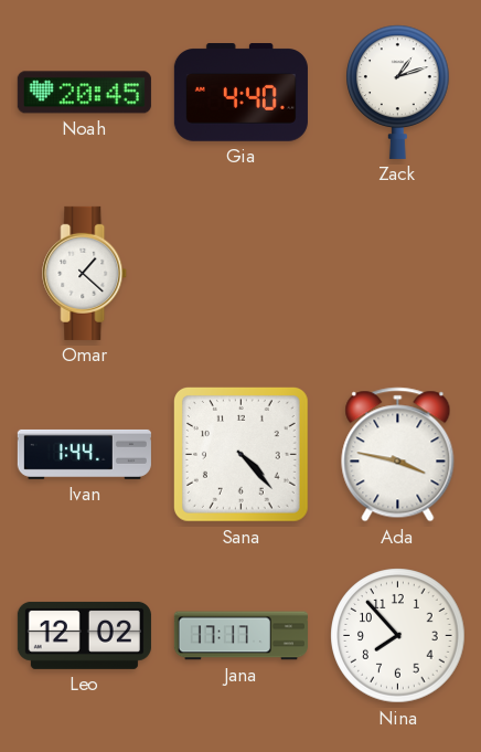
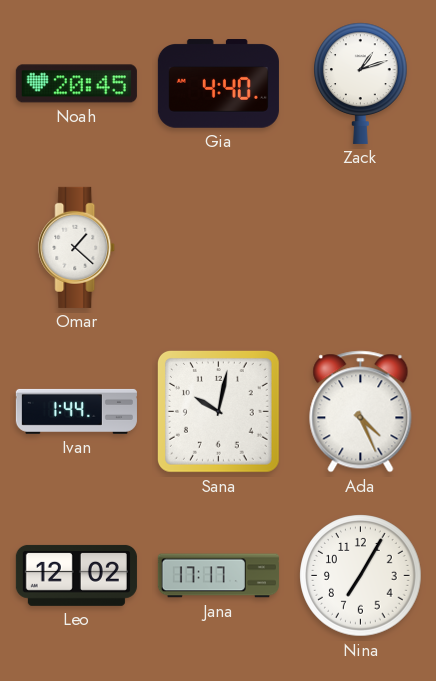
Sana: 4:23 -> 10:02 (219, 412)
Ada: 3:47 -> 4:26 (361, 412)
Nina: 7:53 -> 7:05 (361, 576)
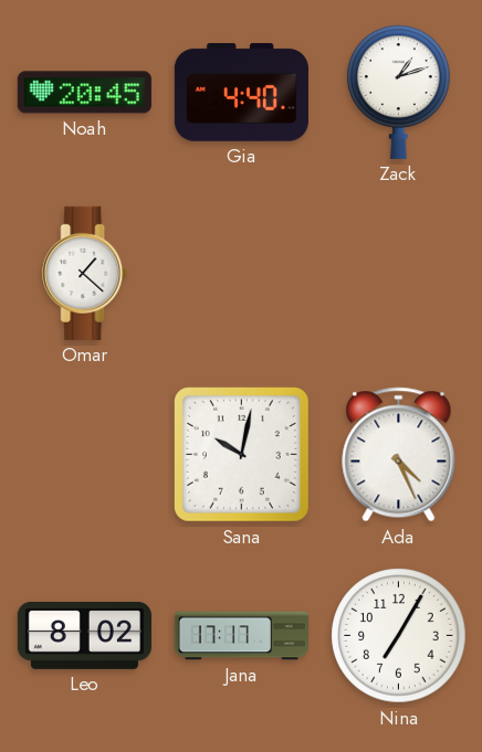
Ivan: 1:44 -> none (76, 411)
Leo: 12:02 -> 8:02 (84, 635)
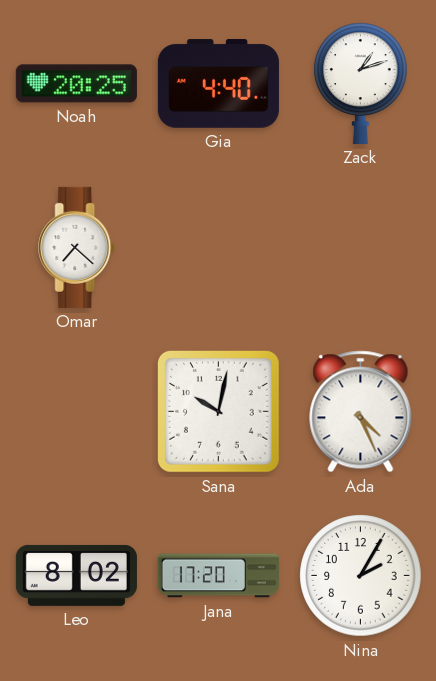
Noah: 20:45 -> 20:25 (76, 84)
Omar: 1:22 -> 7:22 (77, 247)
Jana: 17:17 -> 17:20 (218, 576)
Nina: 7:05 -> 2:05 (361, 576)
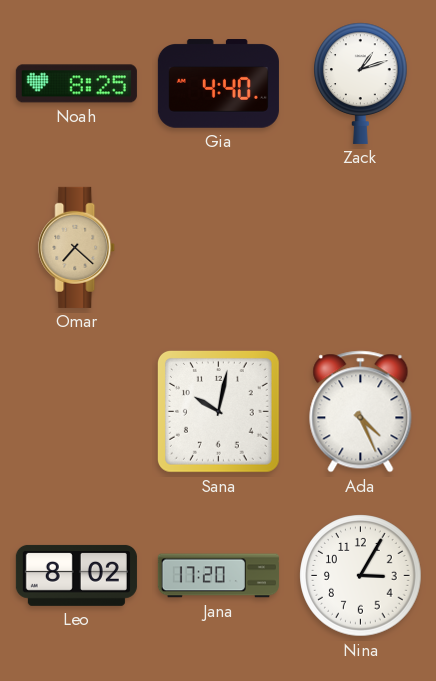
Noah: 20:25 -> 8:25 (76, 84)
Omar dial: white -> champagne (77, 247)
Nina: 2:05 -> 3:05 (361, 576)
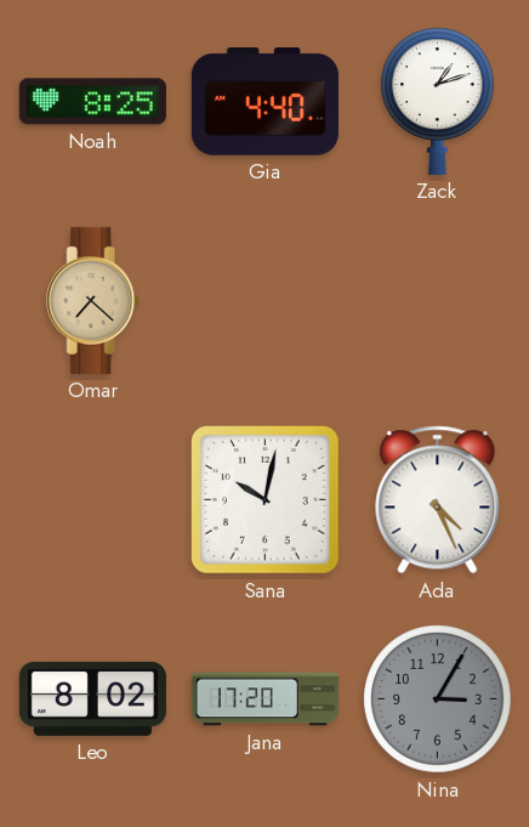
Nina dial: white -> grey (438, 699)
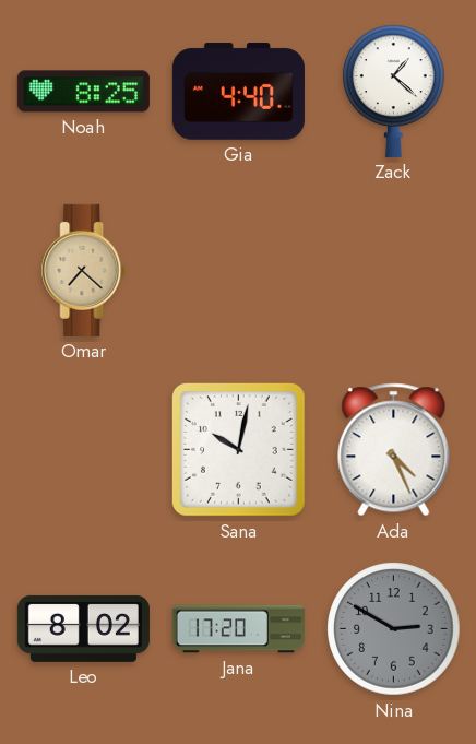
Zack: 1:12 -> 1:22 (394, 91)
Nina: 3:05 -> 2:50 (394, 629)
